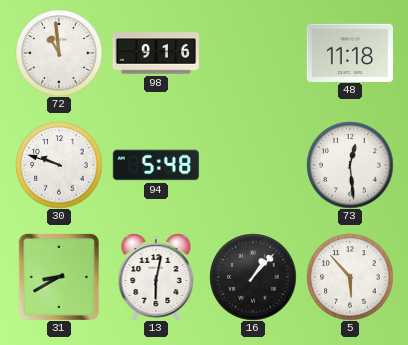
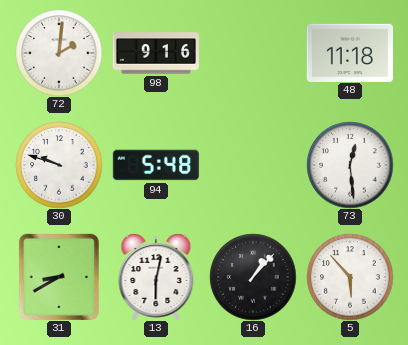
72: 10:59 -> 2:01 (59, 53)
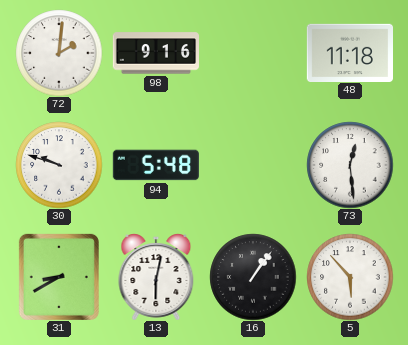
16: 1:07 -> 1:06 (253, 277)
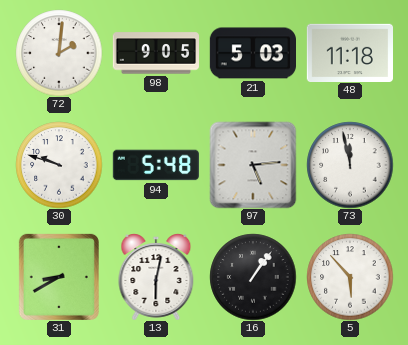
98: 9:16 -> 9:05 (155, 53)
21: none -> 5:03 (252, 53)
97: none -> 5:14 (253, 165)
73: 12:29 -> 11:58 (350, 165)
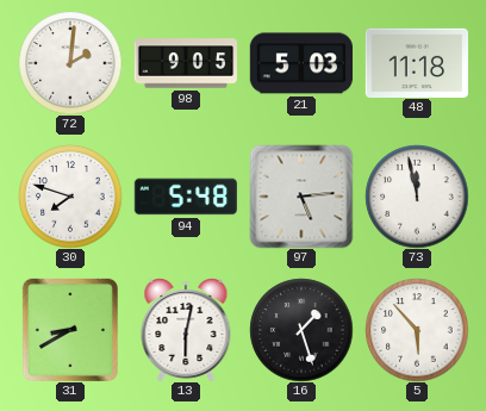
30: 9:48 -> 7:48 (70, 197)
16: 1:06 -> 1:27 (301, 330)
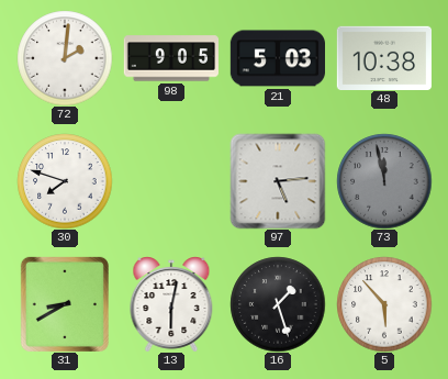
48: 11:18 -> 10:38 (383, 57)
94: 5:48 -> none (185, 197)
73 dial: white -> grey (384, 181)
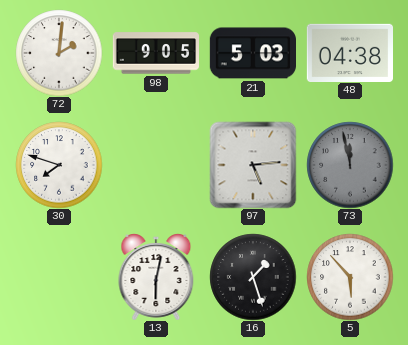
48: 10:38 -> 04:38 (349, 52)
31: 8:40 -> none (65, 304)
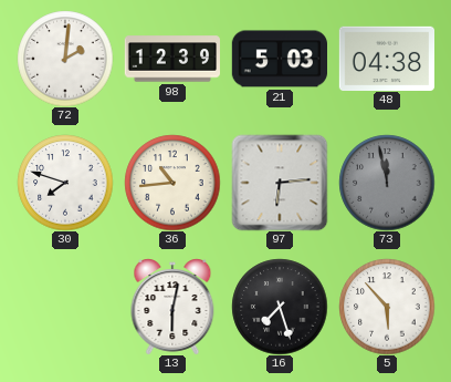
98: 9:05 -> 12:39 (171, 59)
36: none -> 10:44 (172, 183)
97: 5:14 -> 6:14 (280, 183)
16: 1:27 -> 7:27 (280, 307)
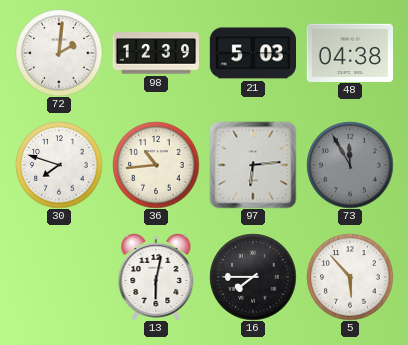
73: 11:58 -> 11:55 (350, 165)
16: 7:27 -> 7:45 (253, 277)
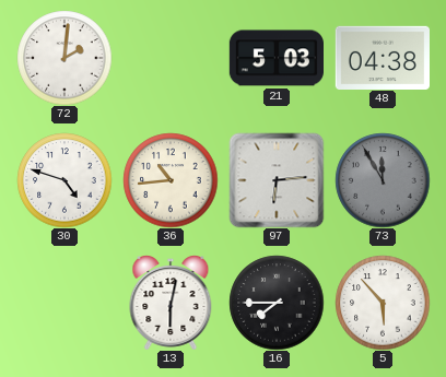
98: 12:39 -> none (155, 53)
30: 7:48 -> 4:48 (64, 180)
